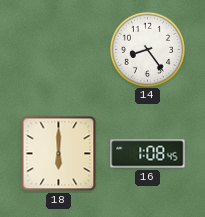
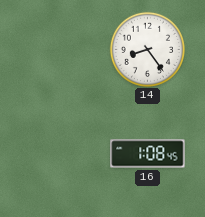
18: 6:00 -> none (59, 154)
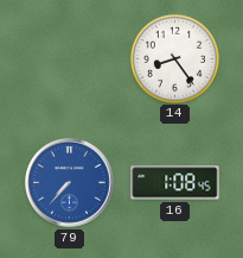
79: none -> 7:37 (70, 183)
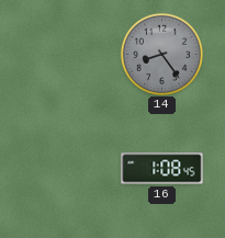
14 dial: white -> grey (161, 54)
79: 7:37 -> none (70, 183)
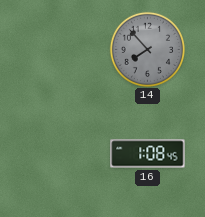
14: 8:24 -> 7:53 (147, 49)
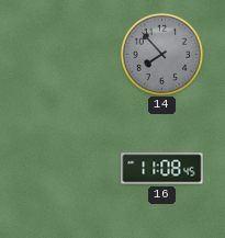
16: 1:08 -> 11:08 (162, 169)
